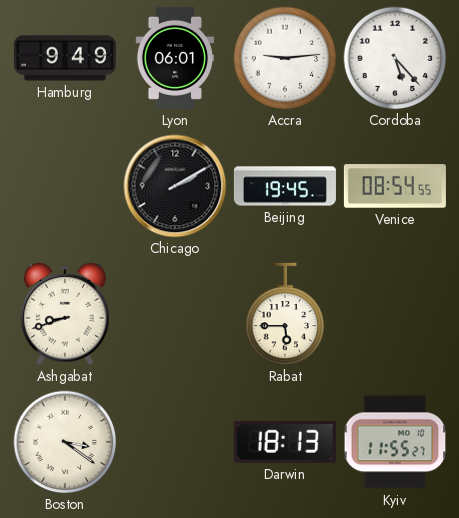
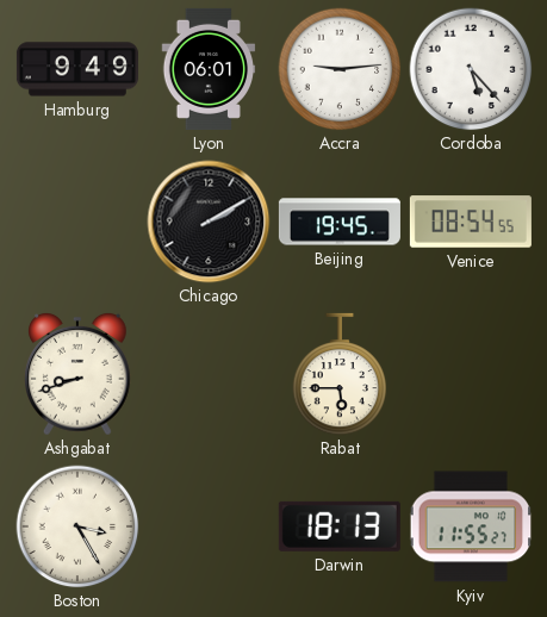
Boston: 3:21 -> 3:25 (77, 526)
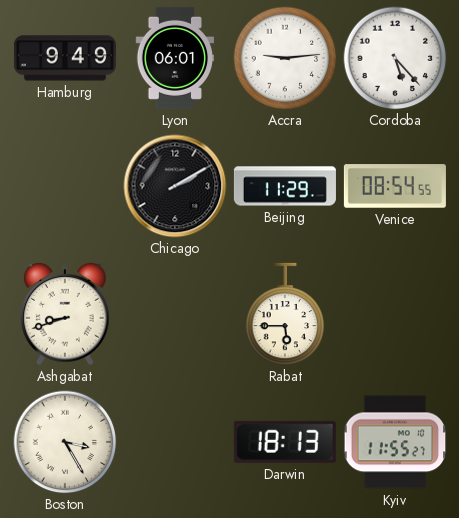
Beijing: 19:45 -> 11:29 (285, 186)
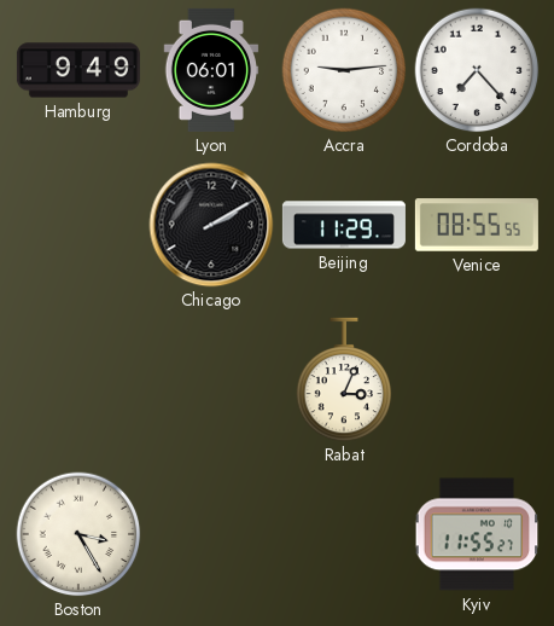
Cordoba: 5:23 -> 7:23 (477, 70)
Venice: 08:54 -> 08:55 (477, 225)
Ashgabat: 8:42 -> none (66, 314)
Rabat: 5:45 -> 3:04 (344, 379)
Darwin: 18:13 -> none (285, 442)
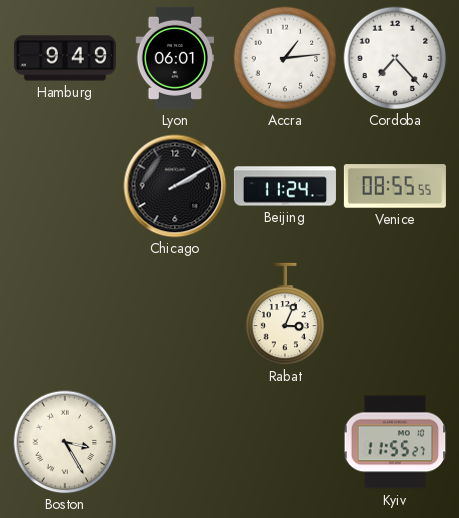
Accra: 9:14 -> 1:14 (285, 58)
Beijing: 11:29 -> 11:24 (285, 186)
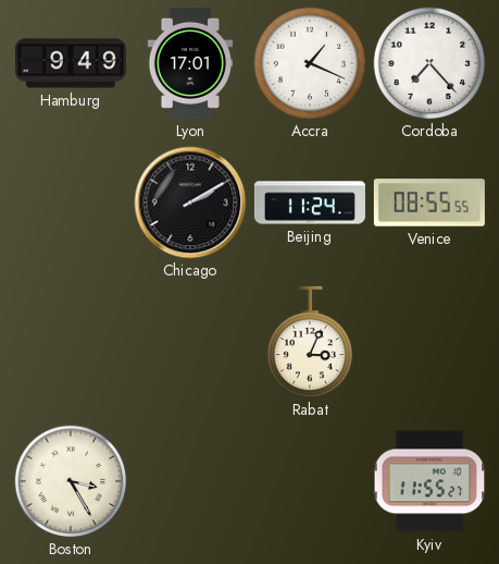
Lyon: 06:01 -> 17:01 (190, 63)
Accra: 1:14 -> 1:19 (310, 63)
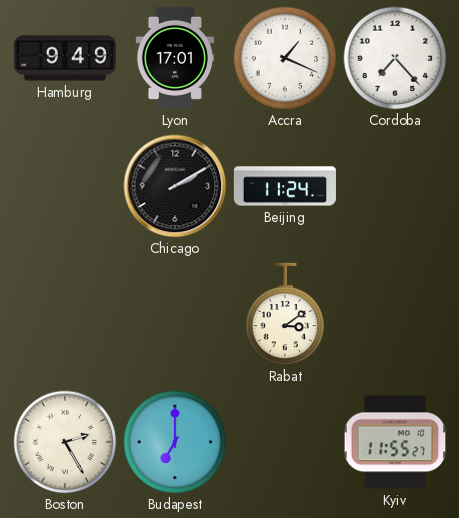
Venice: 08:55 -> none (429, 203)
Rabat: 3:04 -> 3:09 (285, 314)
Boston: 3:25 -> 2:25 (65, 442)
Budapest: none -> 7:00 (175, 442)
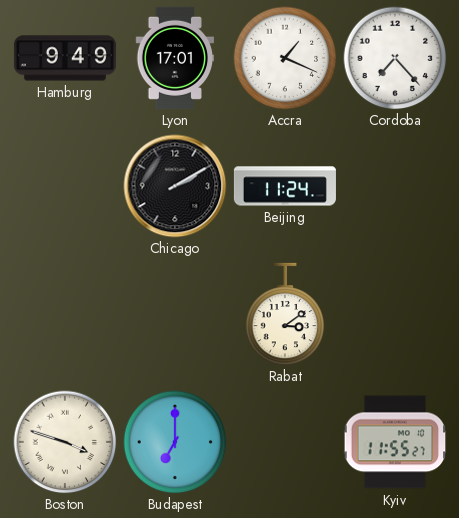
Boston: 2:25 -> 3:48 (65, 442)
